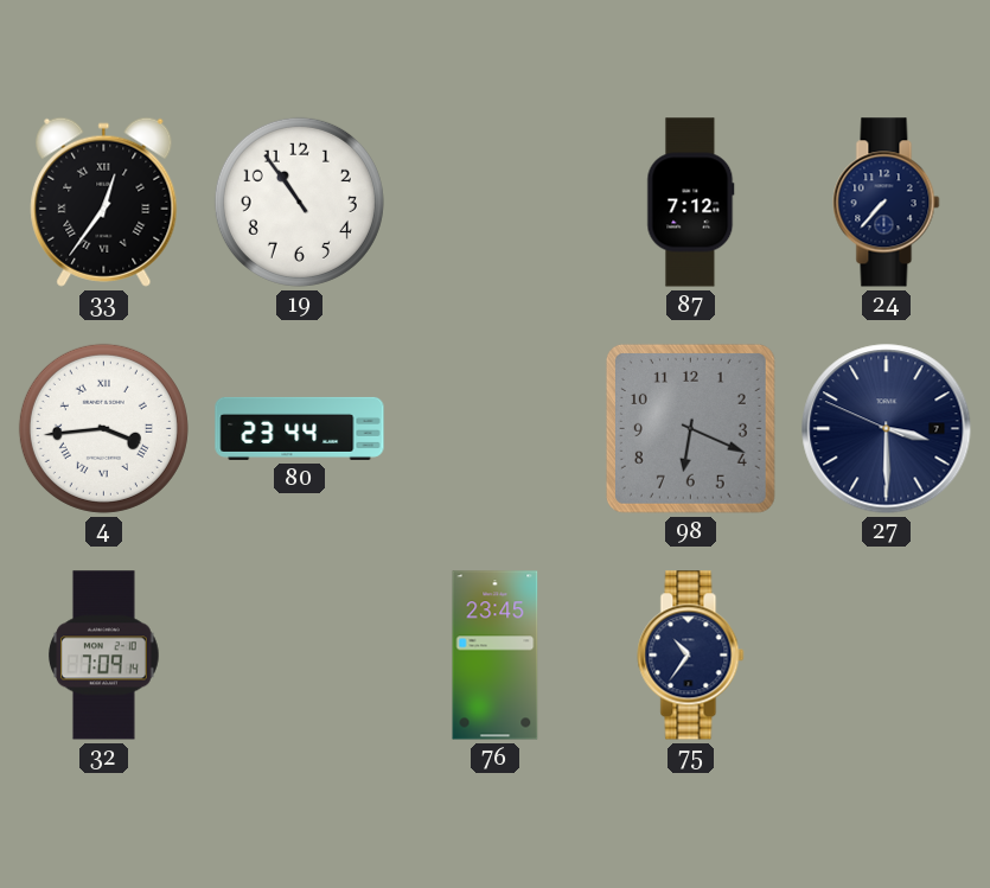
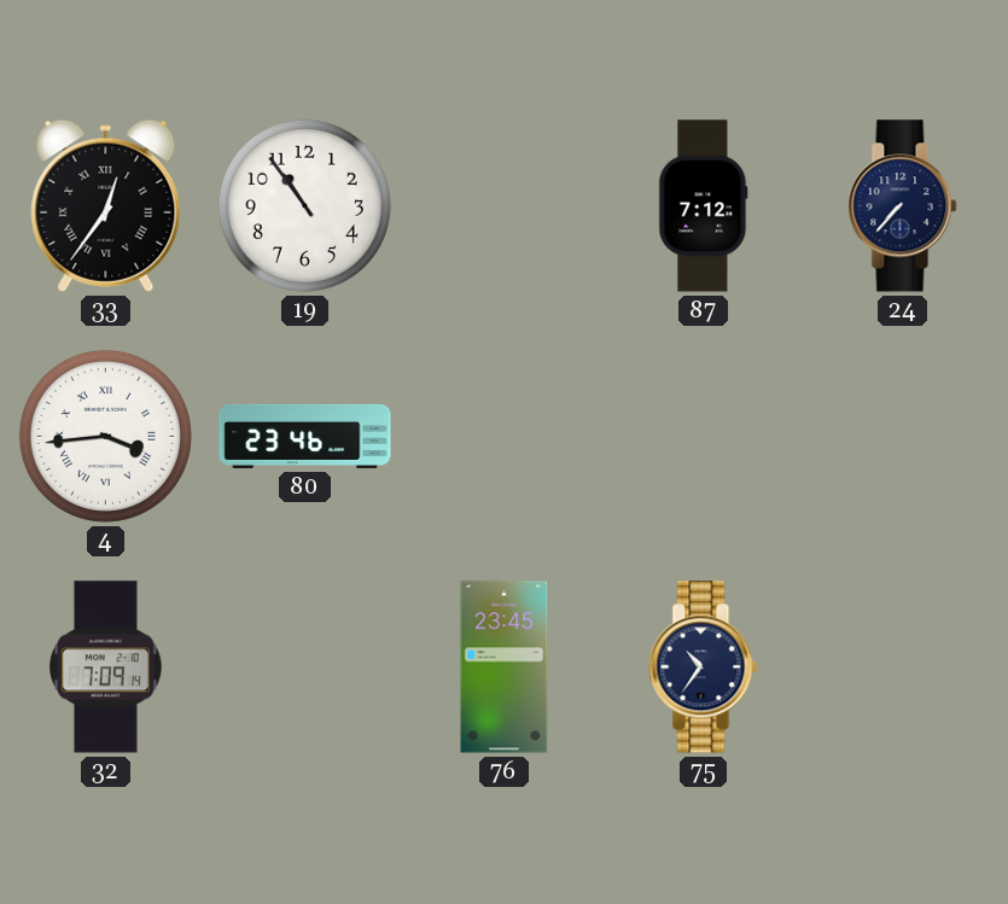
80: 23:44 -> 23:46 (305, 436)
98: 6:19 -> none (690, 428)
27: 3:29 -> none (887, 429)
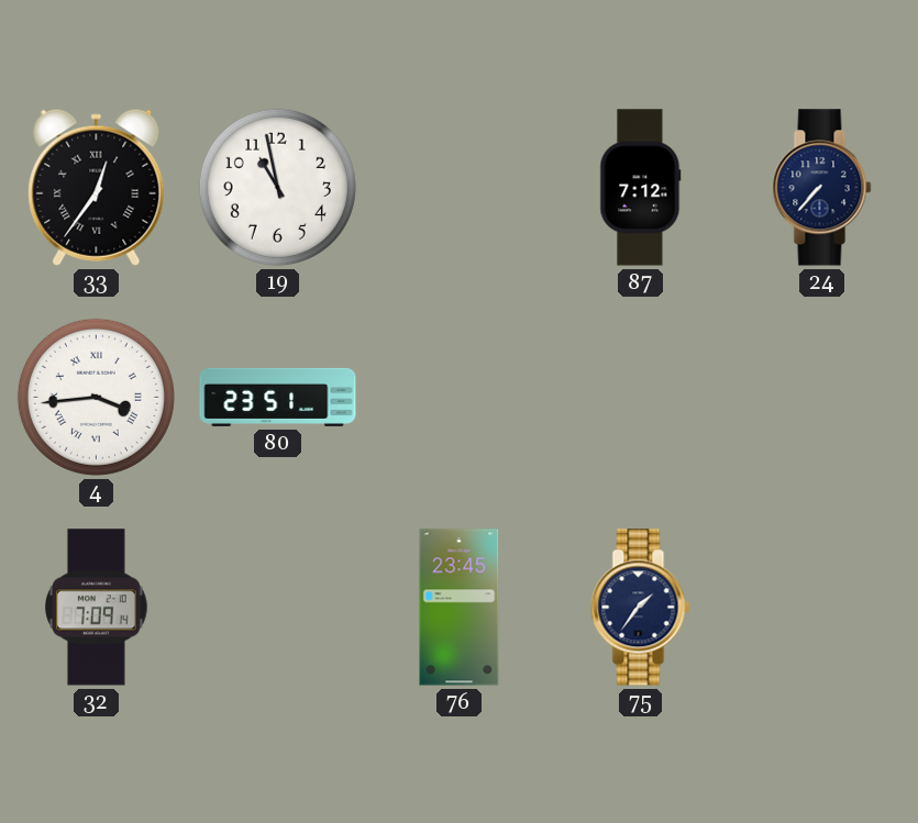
19: 10:54 -> 10:58 (277, 187)
80: 23:46 -> 23:51 (278, 397)
75: 10:36 -> 1:36 (641, 608)
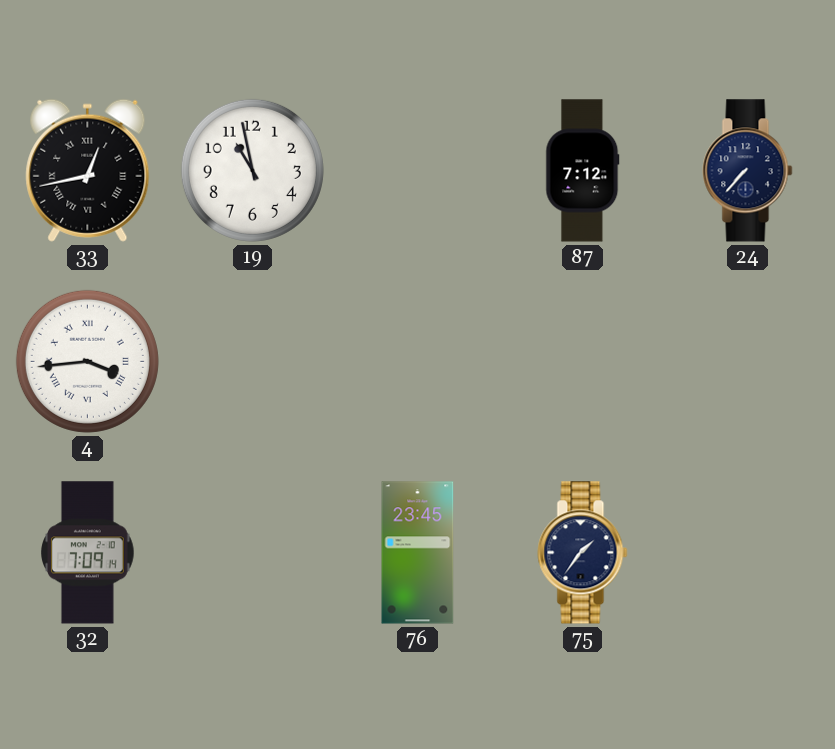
33: 12:36 -> 12:43 (88, 170)
80: 23:51 -> none (278, 397)
